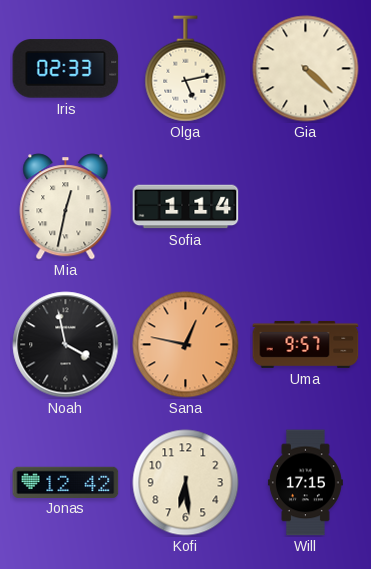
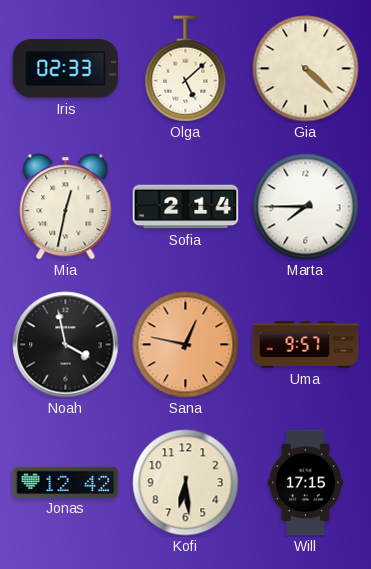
Olga: 5:13 -> 5:08 (186, 69)
Sofia: 1:14 -> 2:14 (186, 207)
Marta: none -> 7:45 (306, 207)
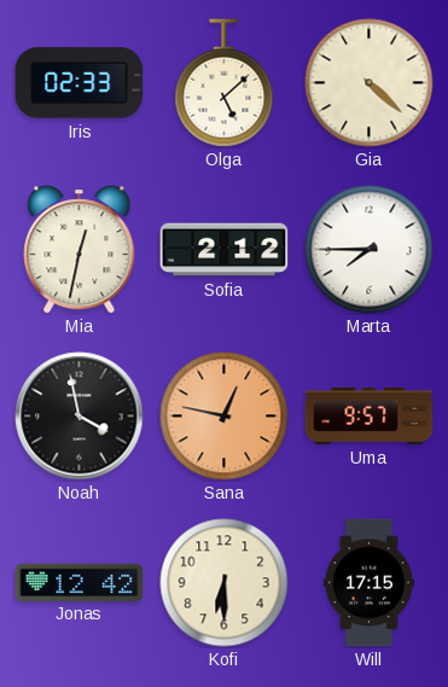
Sofia: 2:14 -> 2:12 (225, 250)
Kofi: 6:29 -> 6:30 (225, 583)
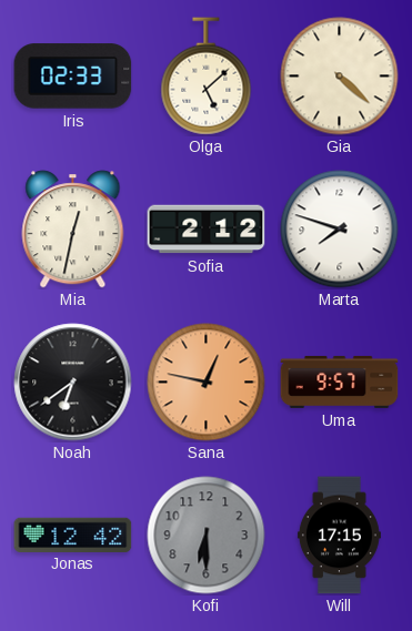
Marta: 7:45 -> 7:48 (340, 230)
Noah: 3:58 -> 6:39 (73, 383)
Kofi dial: cream -> grey (207, 536)
